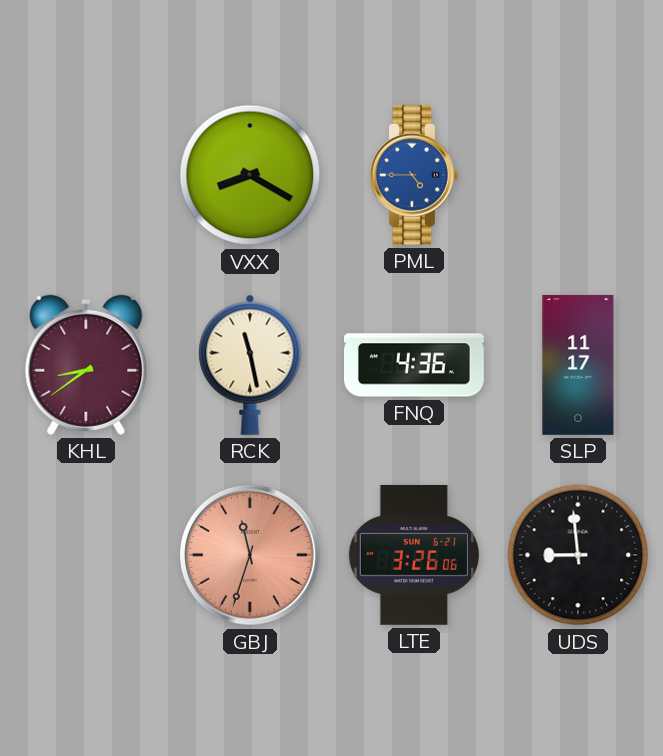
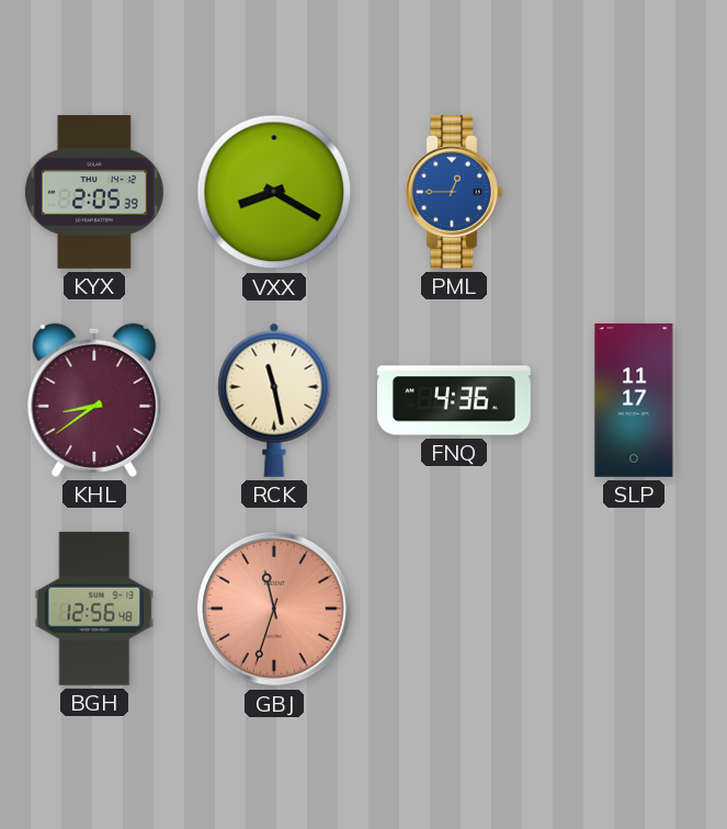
KYX: none -> 2:05 (94, 192)
PML: 4:45 -> 12:45 (454, 192)
BGH: none -> 12:56 (94, 609)
LTE: 3:26 -> none (414, 555)
UDS: 8:59 -> none (578, 555)
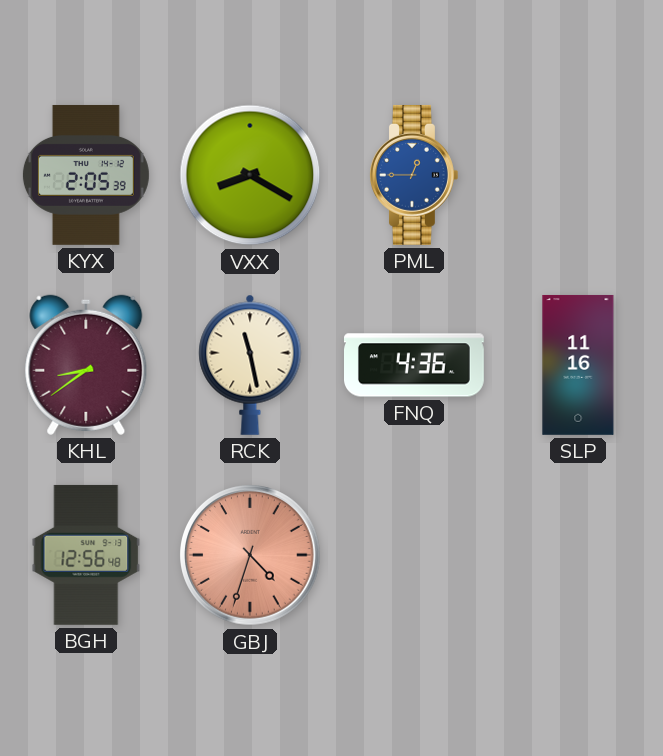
SLP: 11:17 -> 11:16 (578, 365)
GBJ: 11:33 -> 4:33 (251, 556)
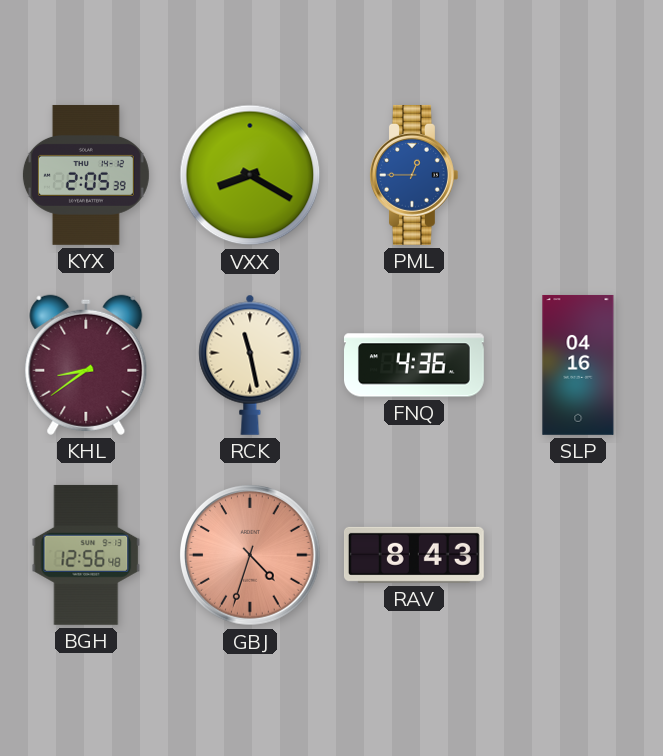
SLP: 11:16 -> 04:16 (578, 365)
RAV: none -> 8:43 (414, 555)
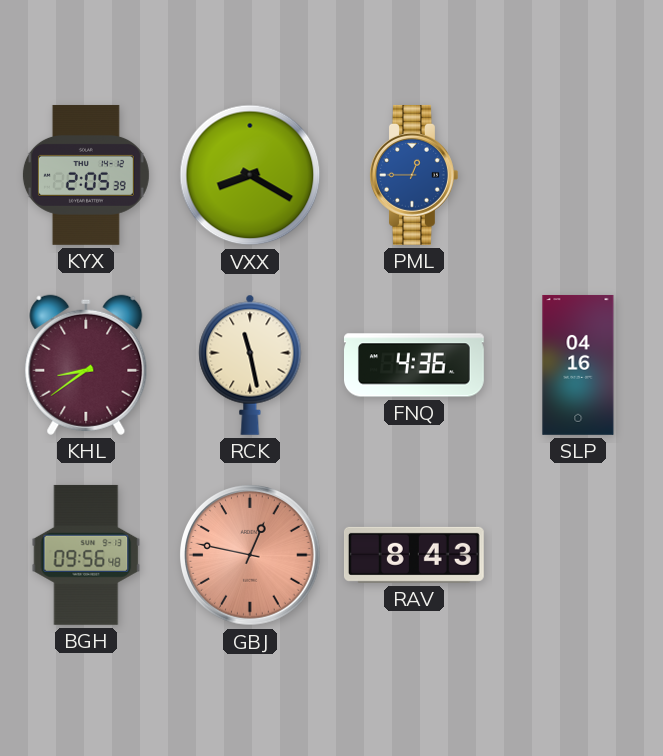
BGH: 12:56 -> 09:56 (86, 555)
GBJ: 4:33 -> 12:47 (251, 556)
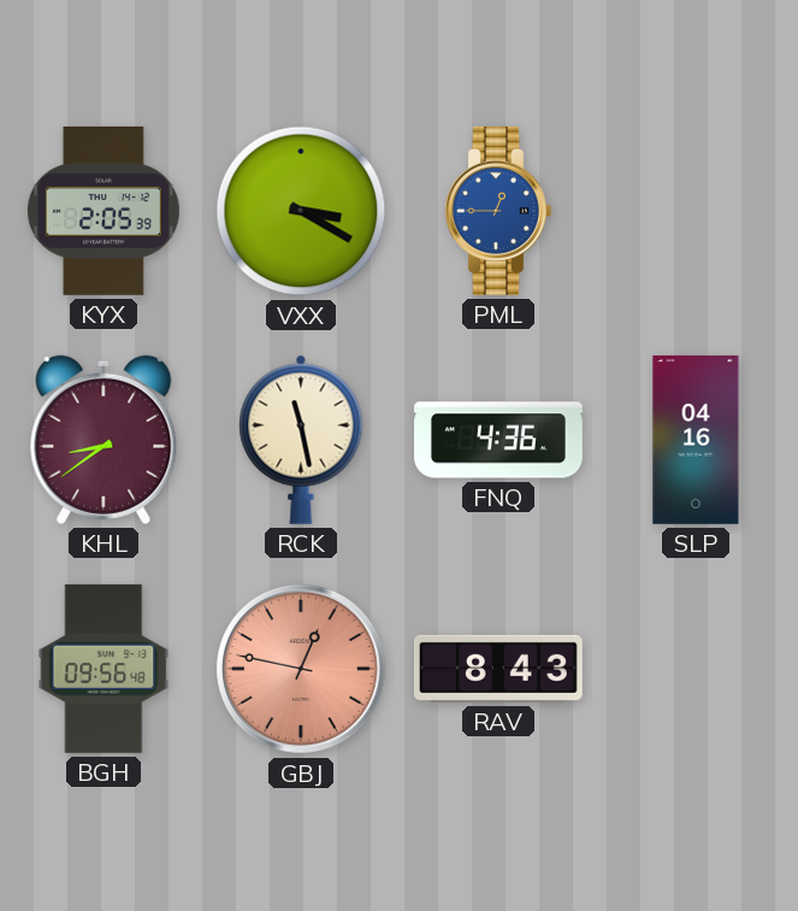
VXX: 8:20 -> 3:20 (301, 211)
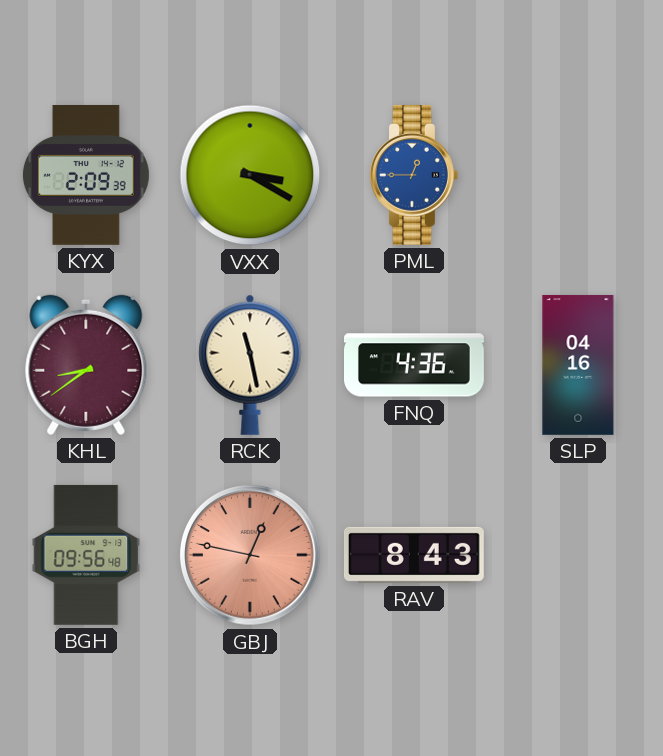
KYX: 2:05 -> 2:09 (86, 175)
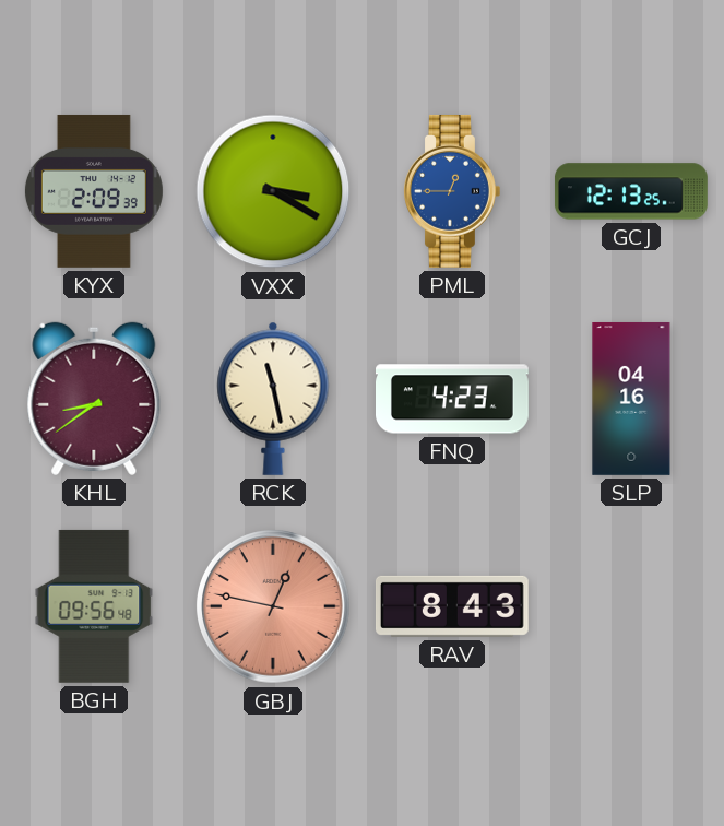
GCJ: none -> 12:13 (631, 191)
FNQ: 4:36 -> 4:23 (453, 399)
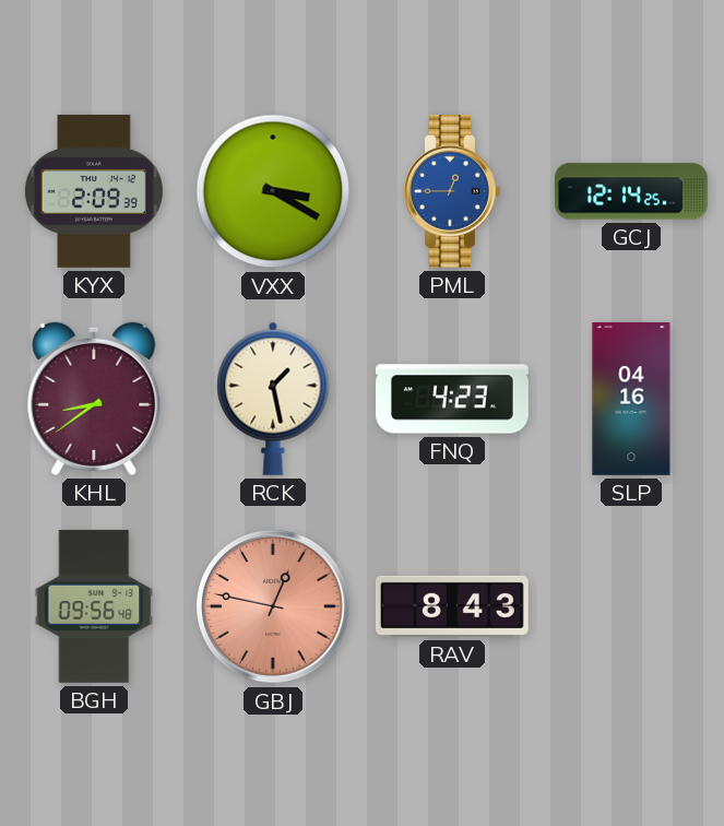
GCJ: 12:13 -> 12:14 (631, 191)
RCK: 11:28 -> 1:28 (273, 399)
